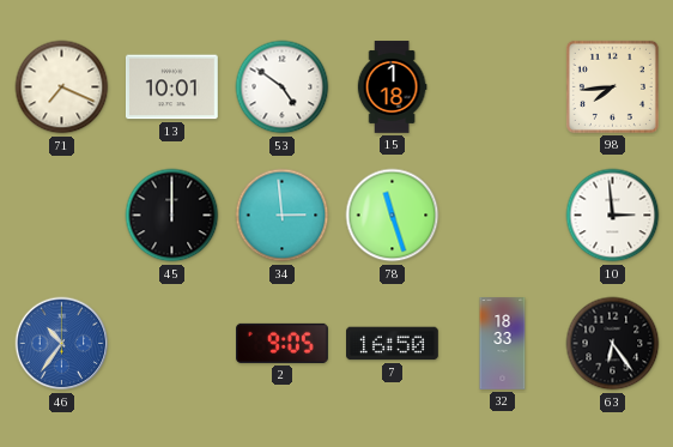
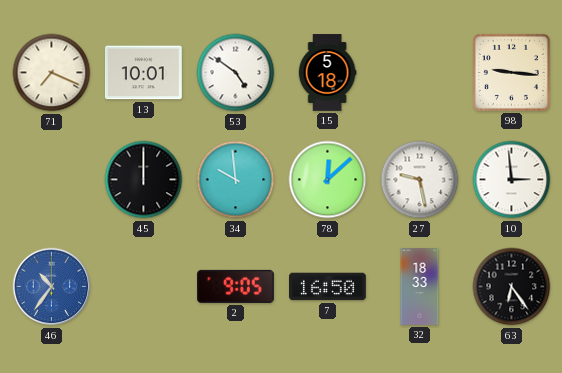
15: 1:18 -> 5:18 (327, 73)
98: 7:44 -> 9:16 (511, 72)
34: 2:59 -> 9:59 (236, 180)
78: 11:27 -> 12:08 (328, 180)
27: none -> 9:28 (420, 180)
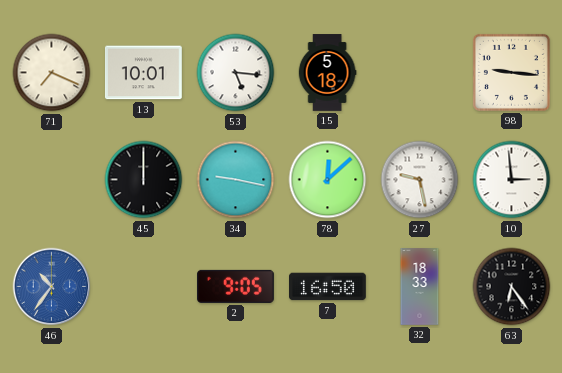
53: 4:51 -> 5:16 (236, 73)
34: 9:59 -> 9:17 (236, 180)
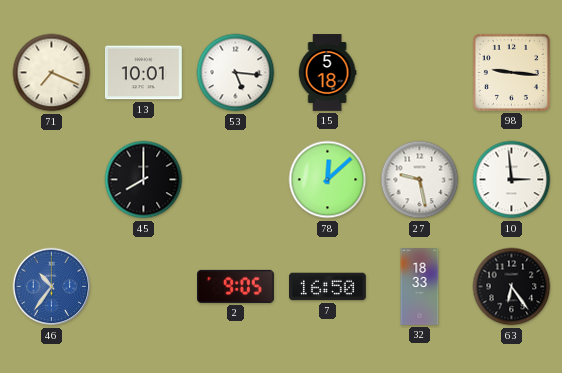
45: 12:00 -> 8:00 (144, 180)
34: 9:17 -> none (236, 180)
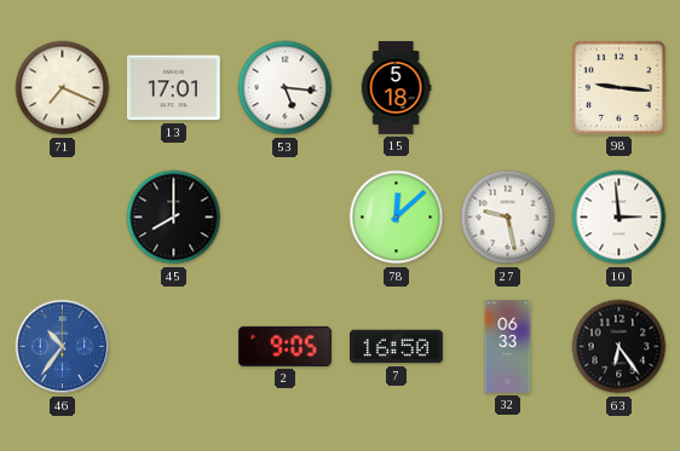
13: 10:01 -> 17:01 (174, 88)
32: 18:33 -> 06:33 (508, 347)
